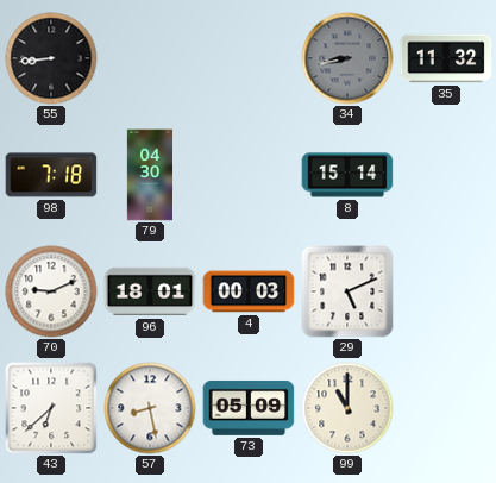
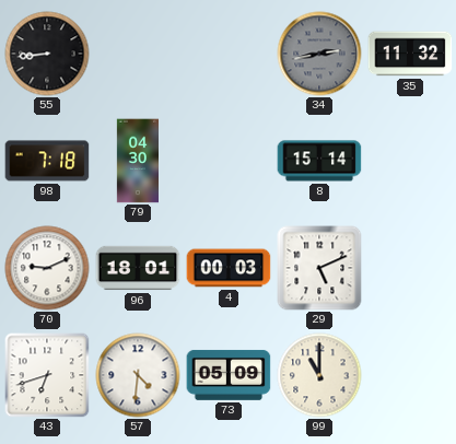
34: 8:43 -> 2:43 (319, 54)
43: 6:38 -> 6:42 (47, 375)
57: 8:28 -> 4:31 (138, 375)
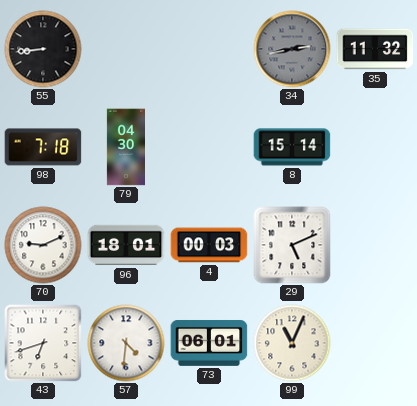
73: 05:09 -> 06:01 (209, 343)
99: 11:00 -> 11:04 (292, 343)
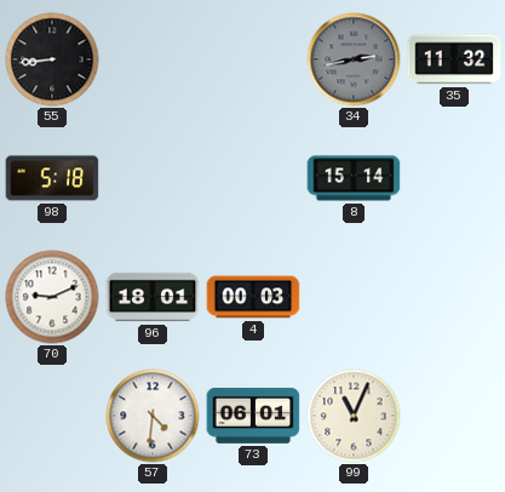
98: 7:18 -> 5:18 (52, 178)
79: 04:30 -> none (125, 147)
29: 5:11 -> none (292, 245)
43: 6:42 -> none (43, 343)
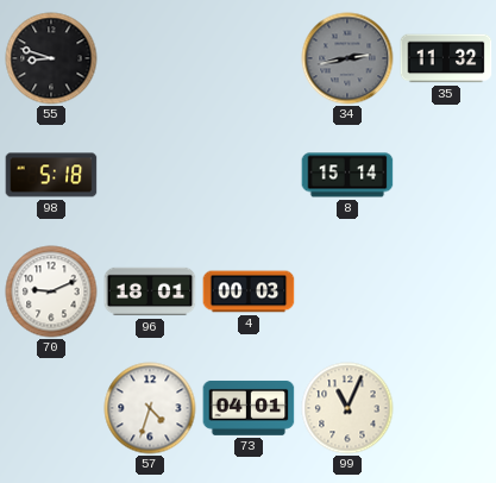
55: 8:44 -> 8:48 (51, 58)
57: 4:31 -> 4:33 (150, 408)
73: 06:01 -> 04:01 (249, 408)
